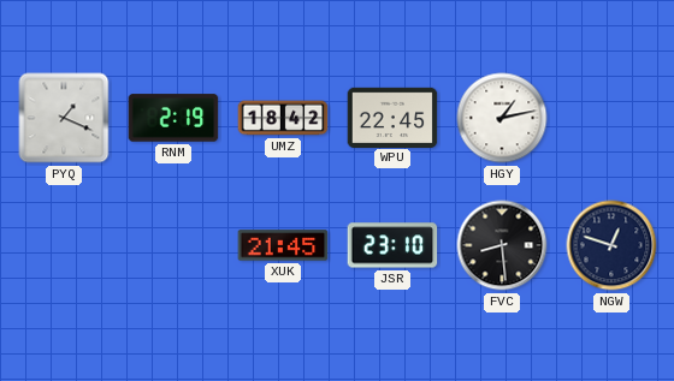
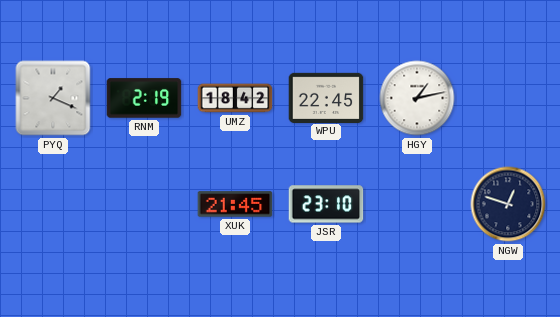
FVC: 8:29 -> none (502, 245)
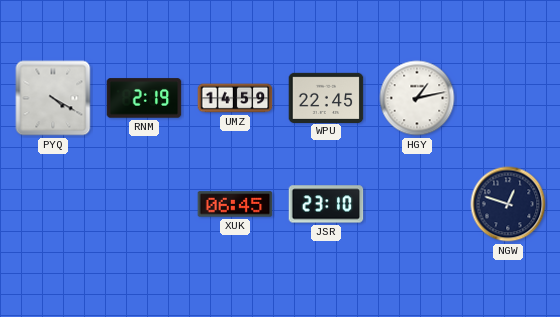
PYQ: 1:19 -> 4:20 (53, 98)
UMZ: 18:42 -> 14:59 (235, 98)
XUK: 21:45 -> 06:45 (235, 204)
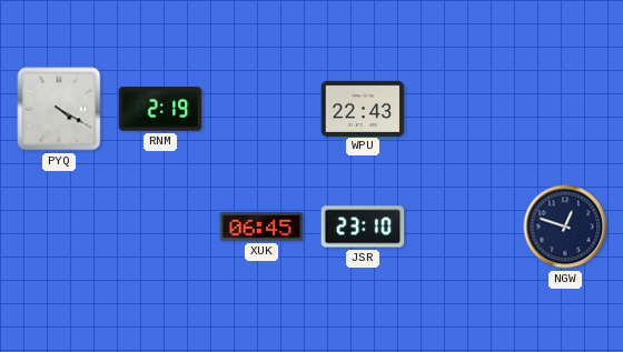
UMZ: 14:59 -> none (235, 98)
WPU: 22:45 -> 22:43 (363, 108)
HGY: 1:13 -> none (417, 98)
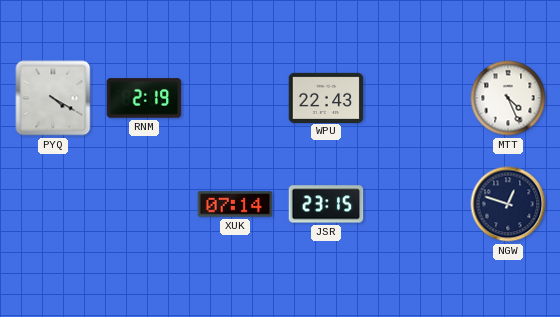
MTT: none -> 4:26 (508, 98)
XUK: 06:45 -> 07:14 (235, 204)
JSR: 23:10 -> 23:15 (326, 204)
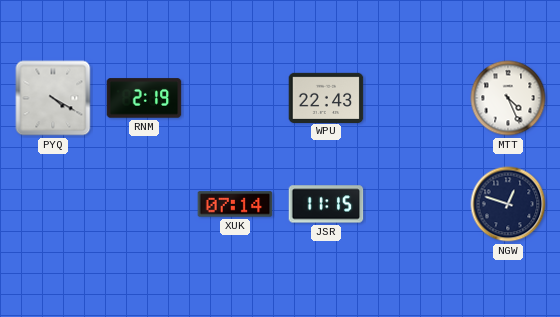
JSR: 23:15 -> 11:15 (326, 204)
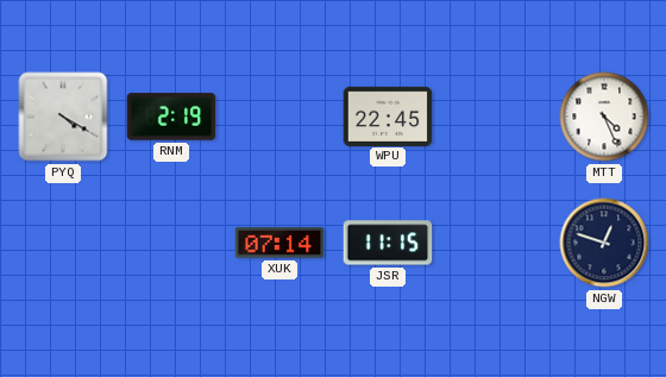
WPU: 22:43 -> 22:45 (388, 115)
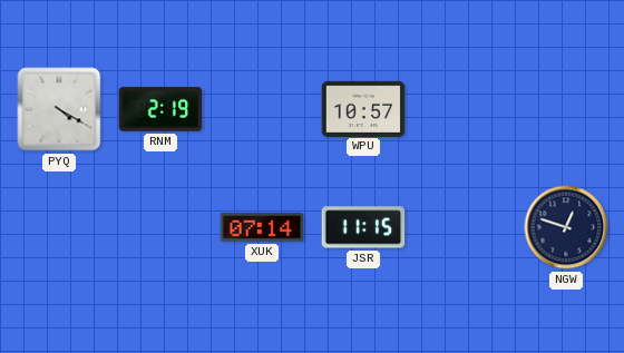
WPU: 22:45 -> 10:57 (363, 108)
MTT: 4:26 -> none (604, 117)
